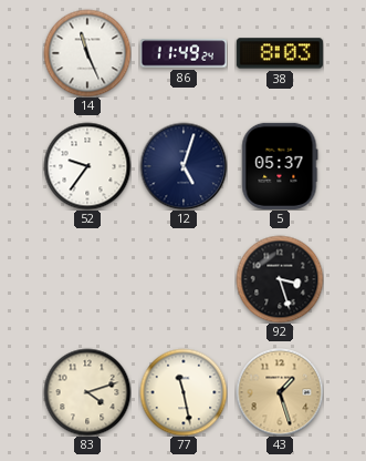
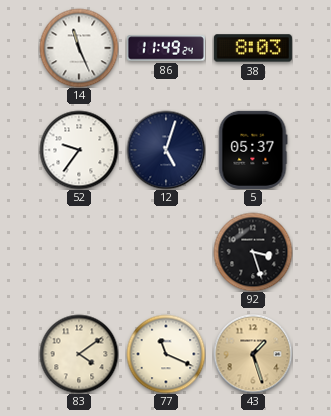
83: 4:12 -> 4:09 (79, 354)
77: 11:28 -> 11:19 (166, 354)
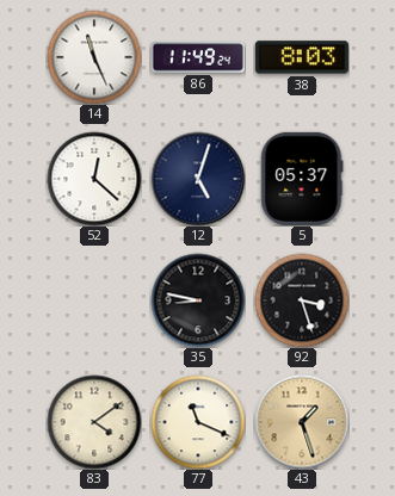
52: 9:36 -> 12:22 (94, 179)
35: none -> 8:47 (198, 300)
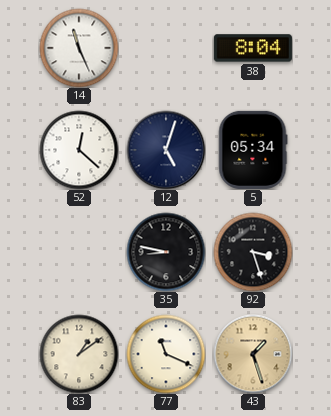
86: 11:49 -> none (198, 57)
38: 8:03 -> 8:04 (253, 48)
5: 05:37 -> 05:34 (253, 150)
83: 4:09 -> 1:09 (79, 354)
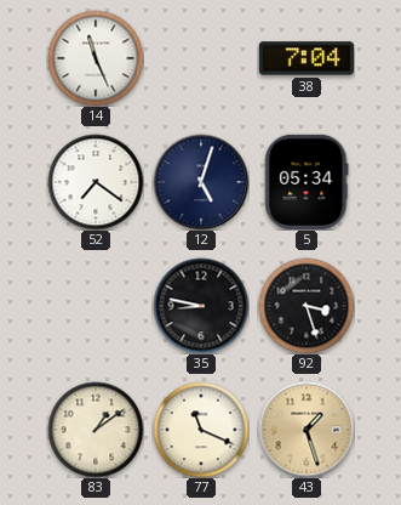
38: 8:04 -> 7:04 (307, 58)
52: 12:22 -> 7:21 (96, 182)
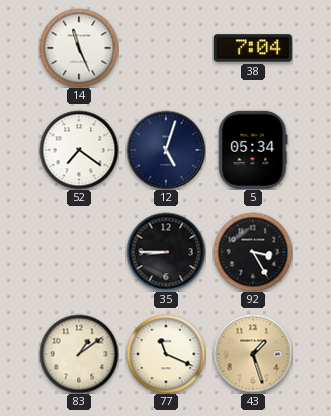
35: 8:47 -> 8:45 (166, 252)
92: 3:27 -> 3:25 (253, 252)
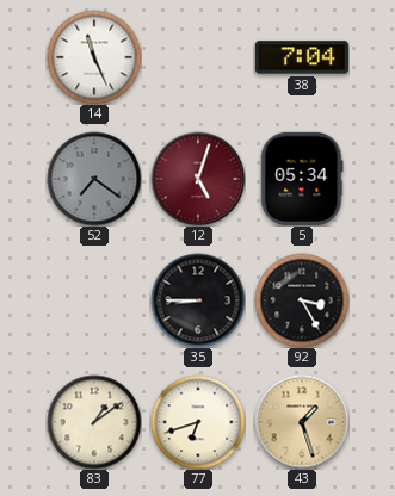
52 dial: white -> grey (94, 179)
12 dial: navy -> burgundy (198, 179)
77: 11:19 -> 6:42 (198, 422)
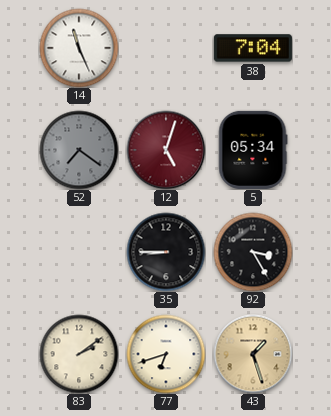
83: 1:09 -> 2:09 (79, 354)
